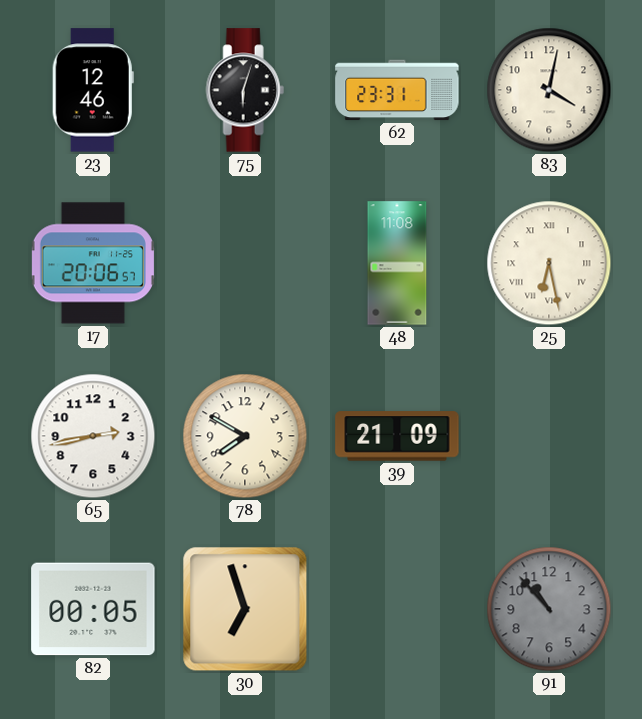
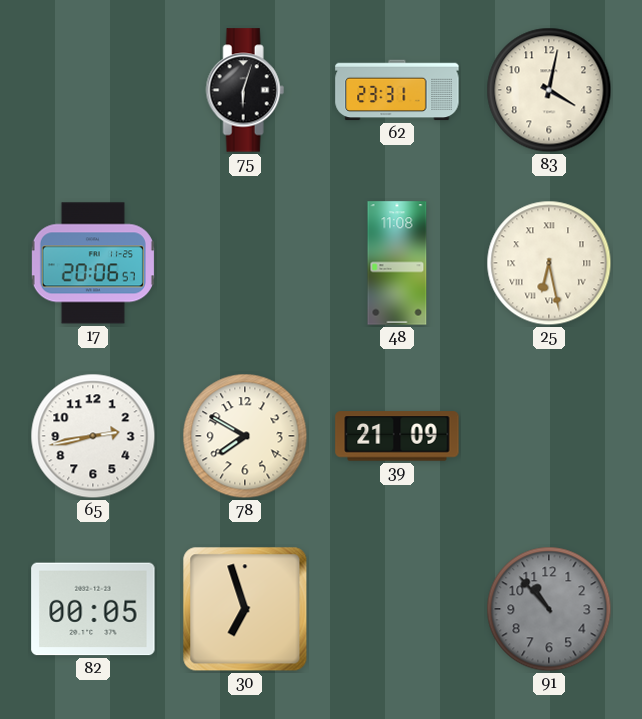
23: 12:46 -> none (93, 90)
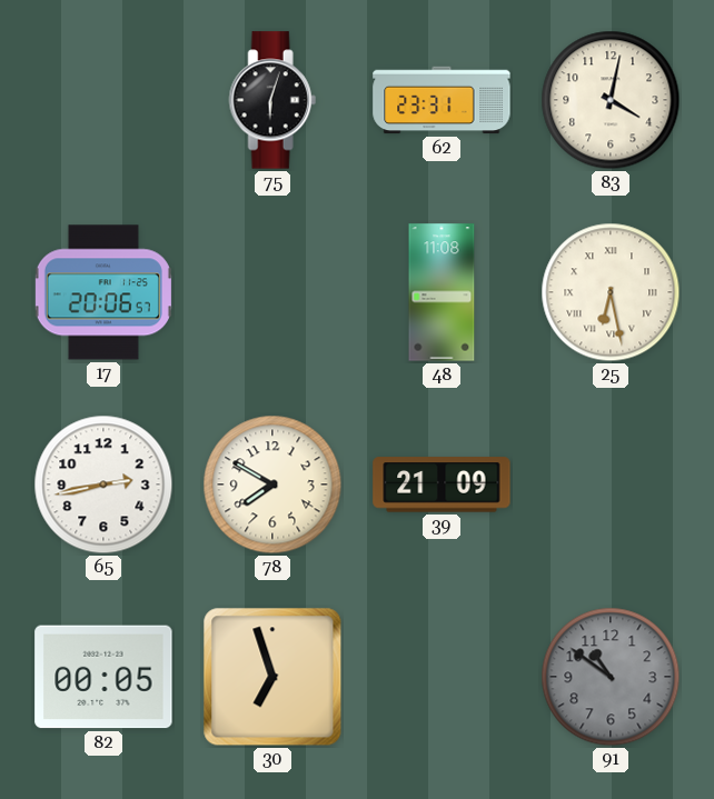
91: 10:53 -> 10:51 (611, 677)
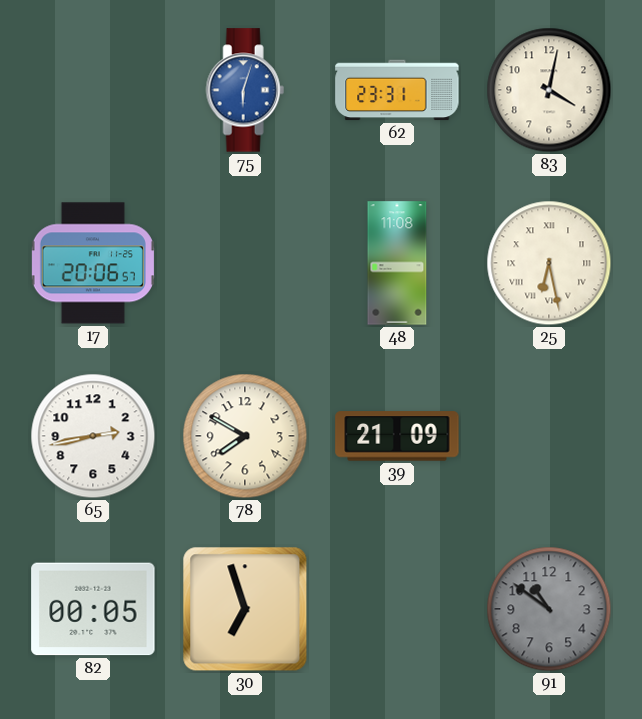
75 dial: black -> blue (245, 90)
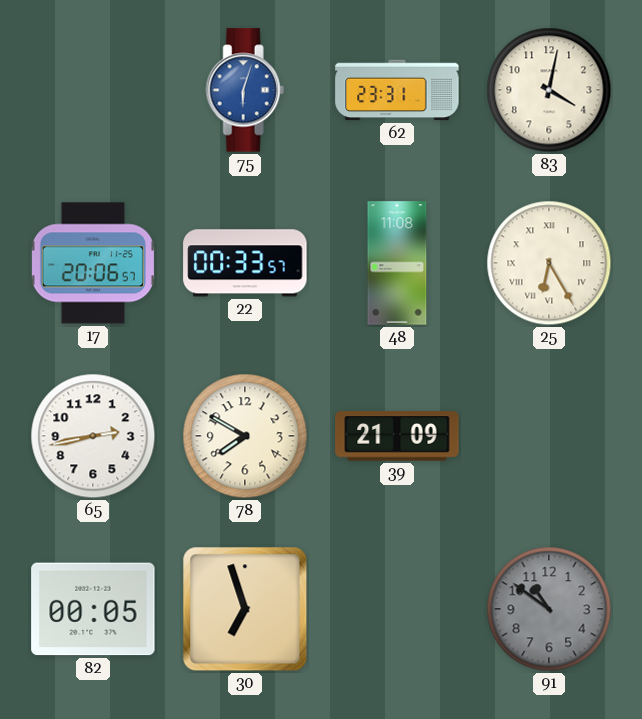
22: none -> 00:33 (245, 263)
25: 6:28 -> 6:25 (549, 263)
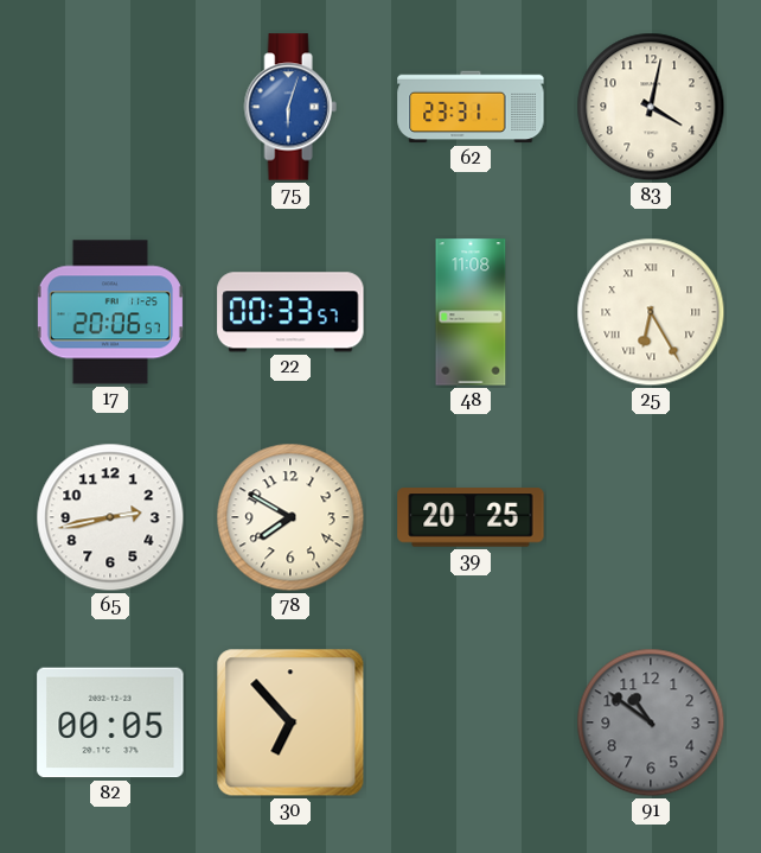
39: 21:09 -> 20:25 (471, 517)
30: 6:57 -> 6:53 (290, 722)
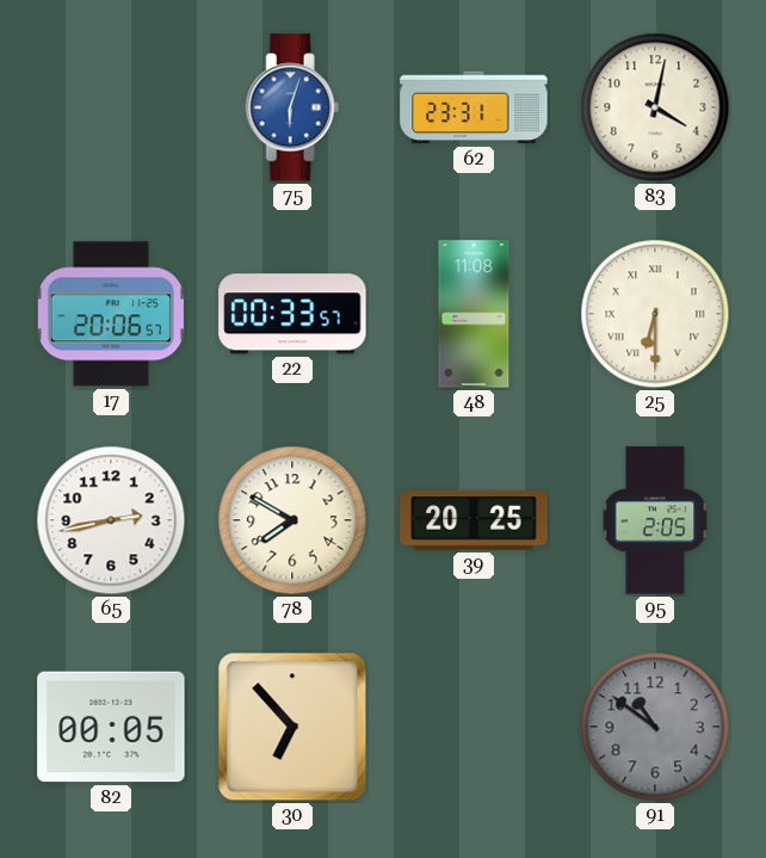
25: 6:25 -> 6:30 (655, 314)
95: none -> 2:05 (655, 520)
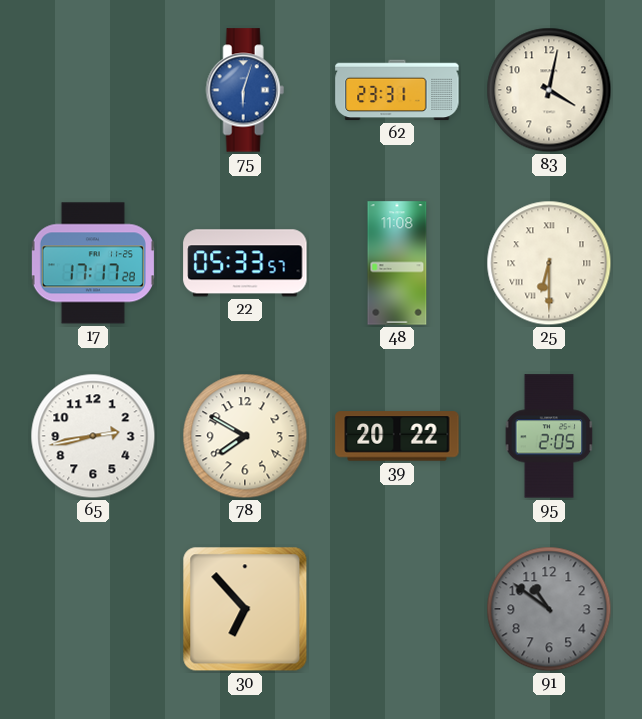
17: 20:06 -> 17:17 (93, 263)
22: 00:33 -> 05:33 (245, 263)
39: 20:25 -> 20:22 (397, 436)
82: 00:05 -> none (111, 727)
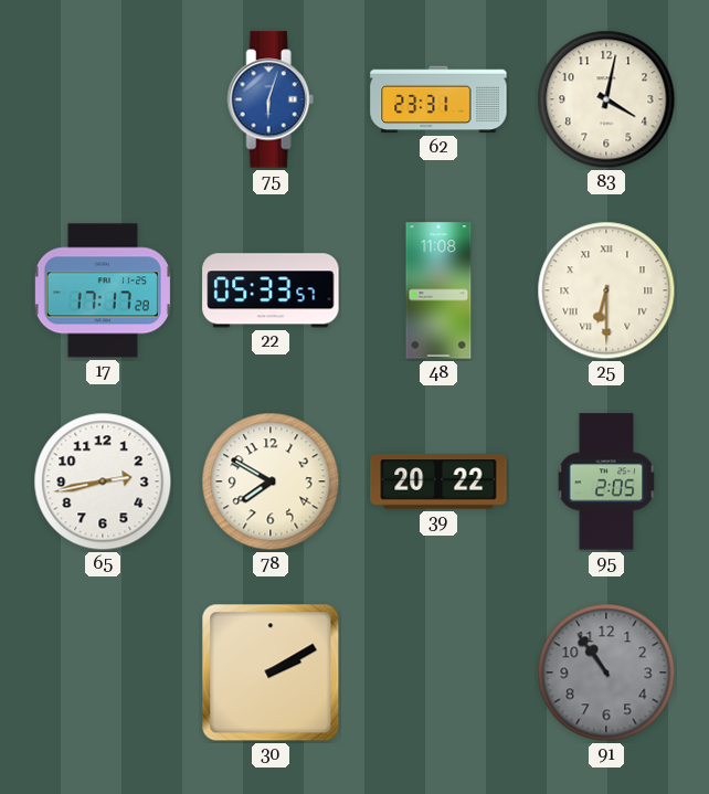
30: 6:53 -> 2:10 (271, 673)
91: 10:51 -> 10:54 (606, 673)
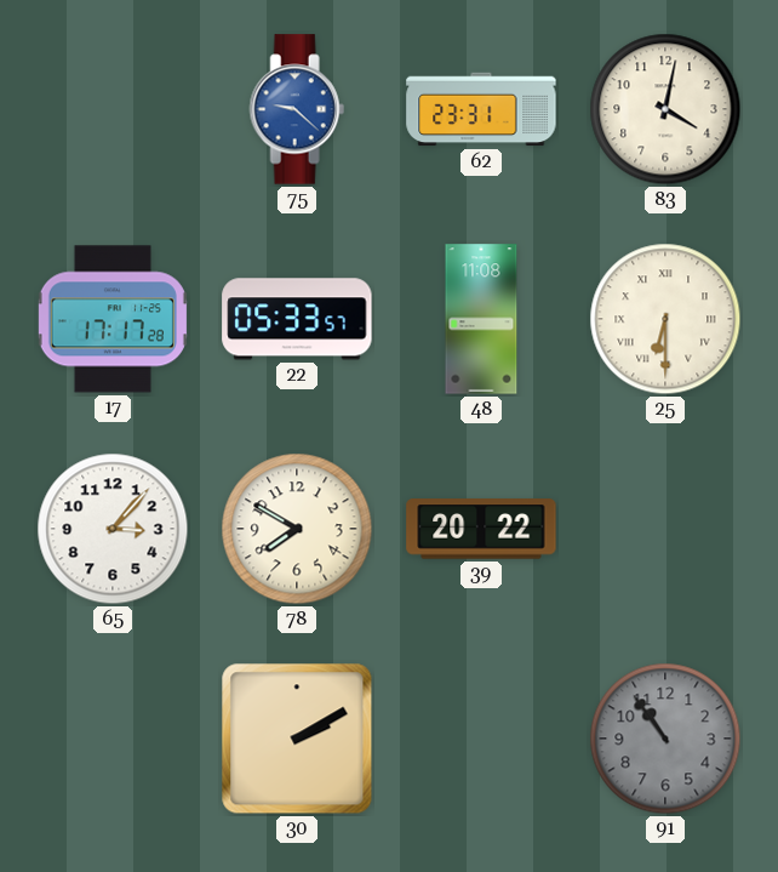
75: 6:03 -> 9:22 (297, 109)
65: 2:43 -> 3:07 (113, 529)
95: 2:05 -> none (606, 481)
